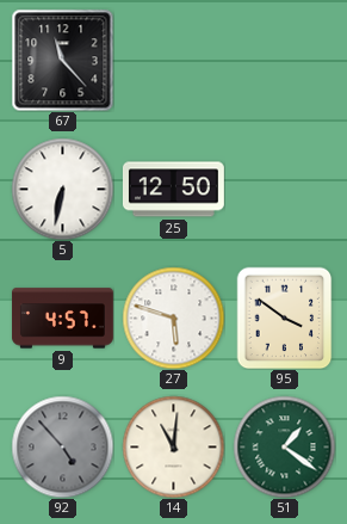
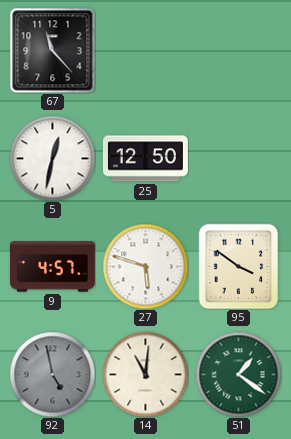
5: 6:32 -> 12:32 (52, 158)
92: 4:53 -> 4:58 (52, 374)
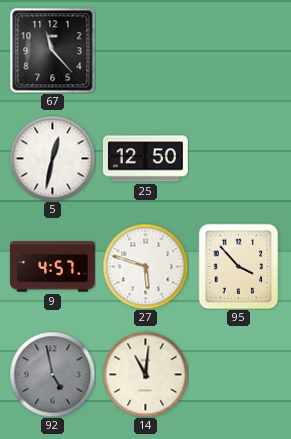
95: 3:51 -> 3:53 (239, 266)
51: 1:21 -> none (238, 374)
